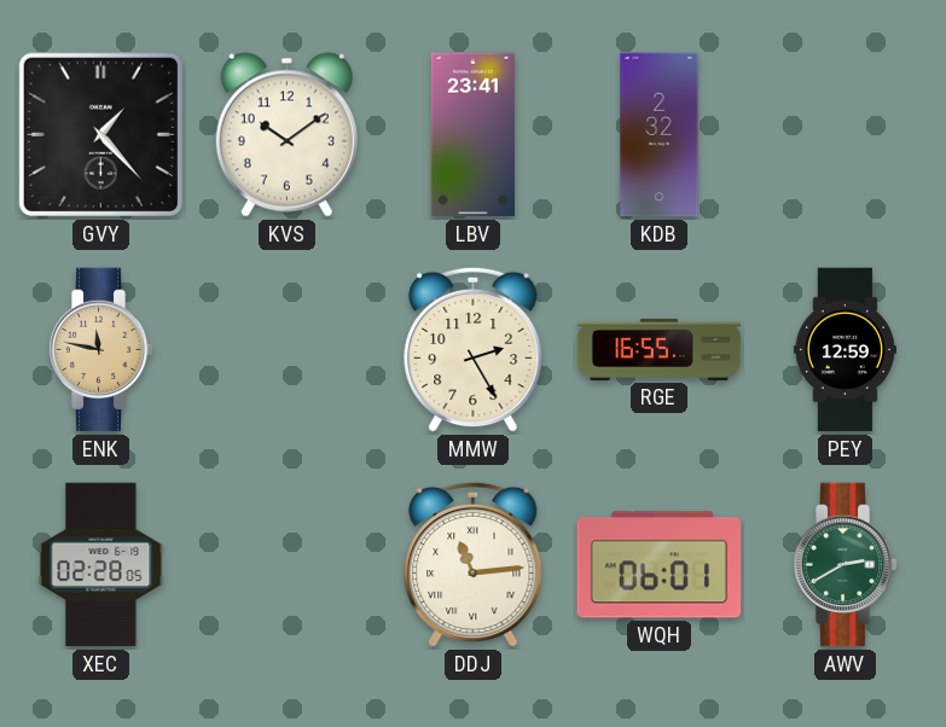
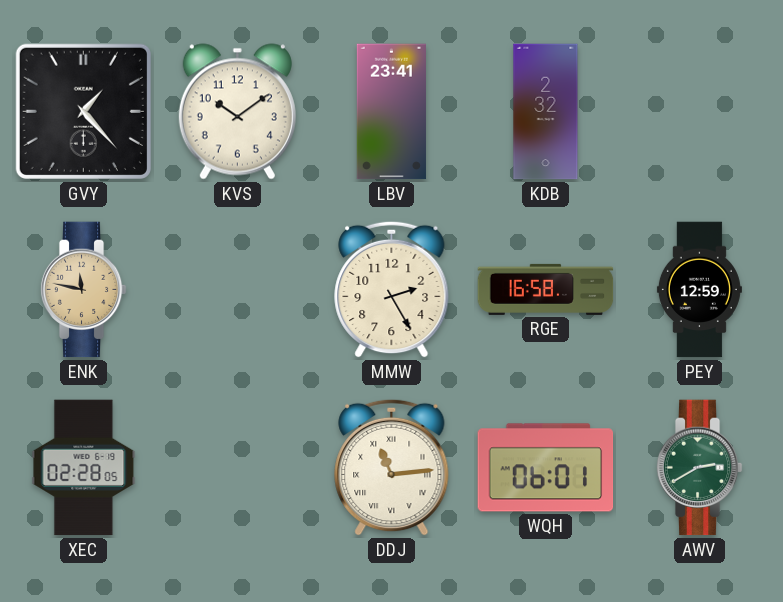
RGE: 16:55 -> 16:58 (546, 289)
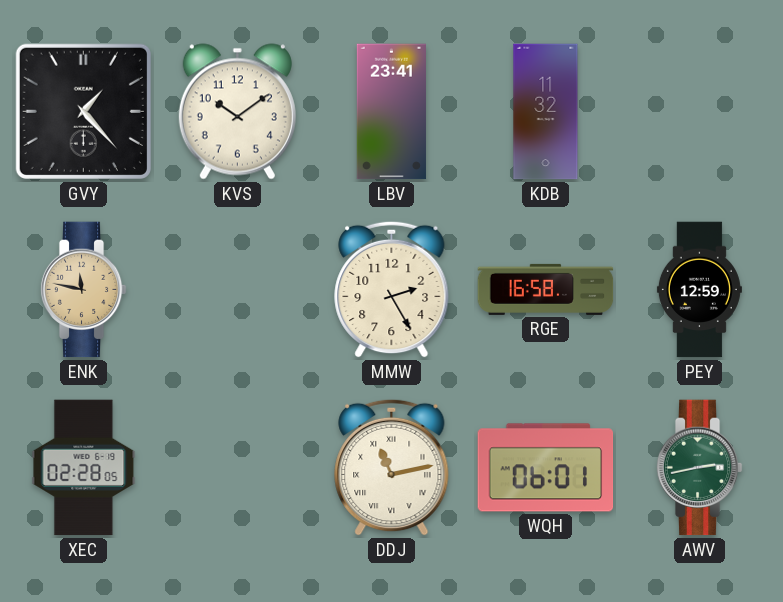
KDB: 2:32 -> 11:32 (546, 112)
DDJ: 11:14 -> 11:13 (392, 467)
AWV: 2:40 -> 2:43 (699, 468)
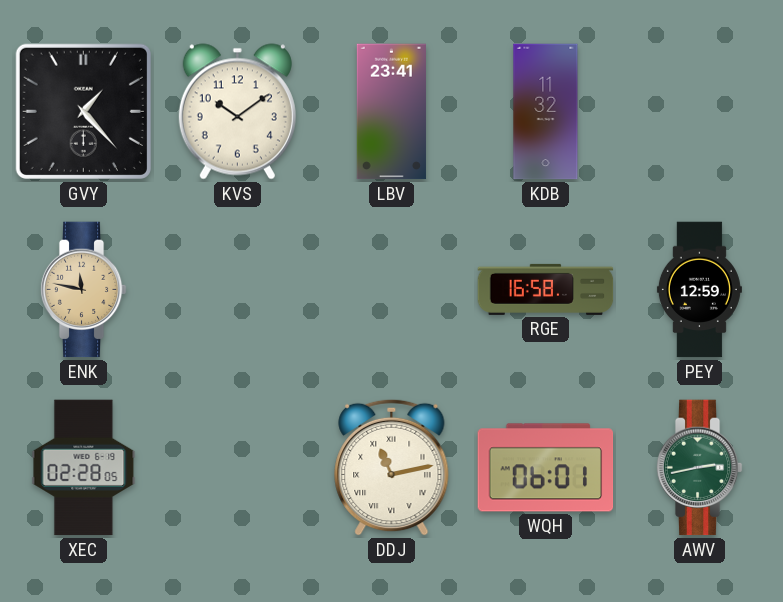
MMW: 2:25 -> none (392, 289)
